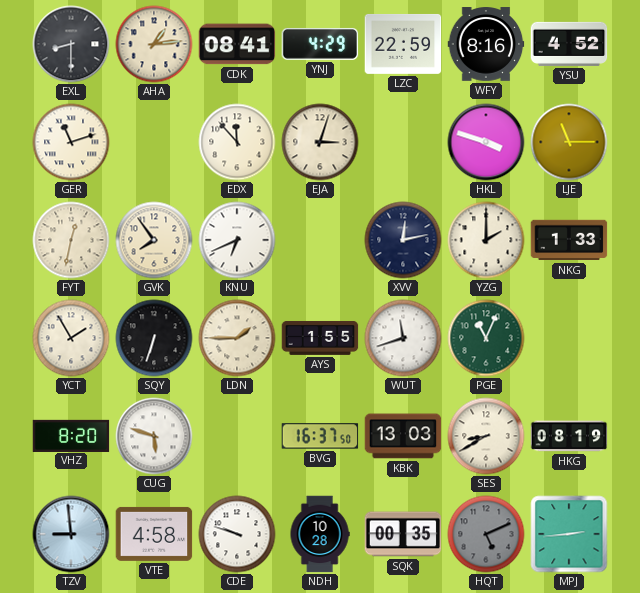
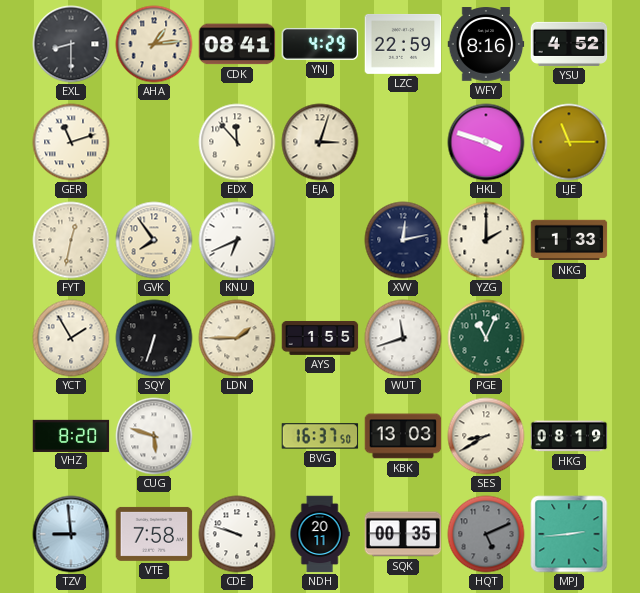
VTE: 4:58 -> 7:58 (154, 534)
NDH: 10:28 -> 20:11 (320, 534)
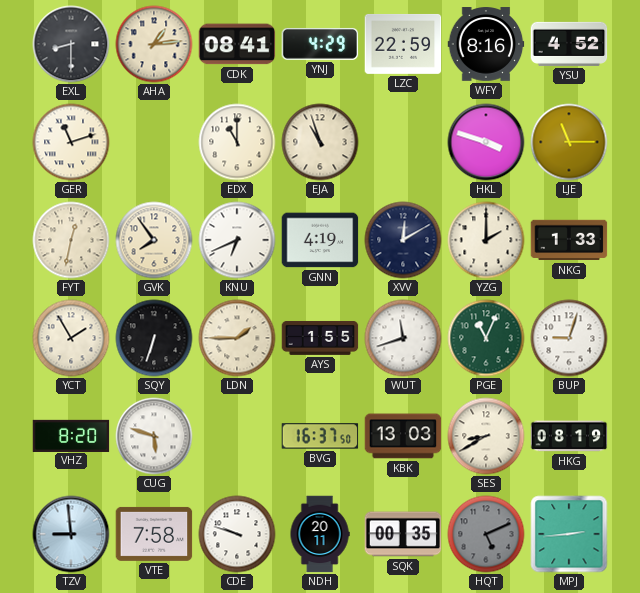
EDX: 11:53 -> 11:00 (237, 142)
EJA: 3:03 -> 10:57 (320, 142)
GNN: none -> 4:19 (320, 240)
XVV: 12:13 -> 12:10 (403, 240)
BUP: none -> 9:03 (569, 338)
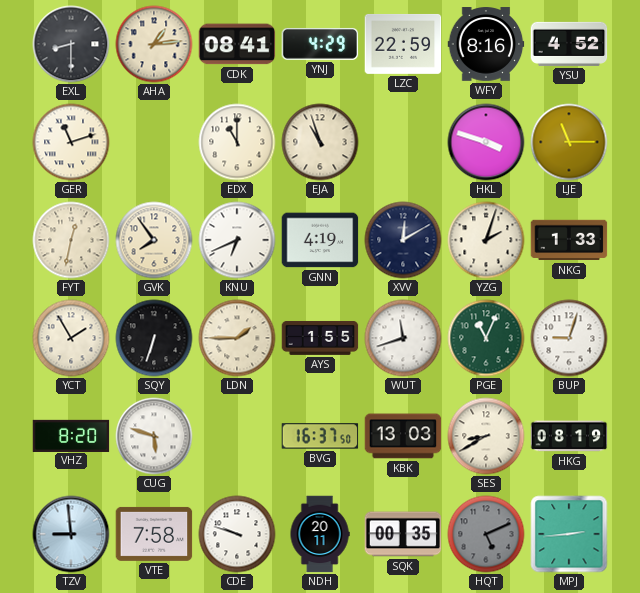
YZG: 2:00 -> 2:03 (486, 240)
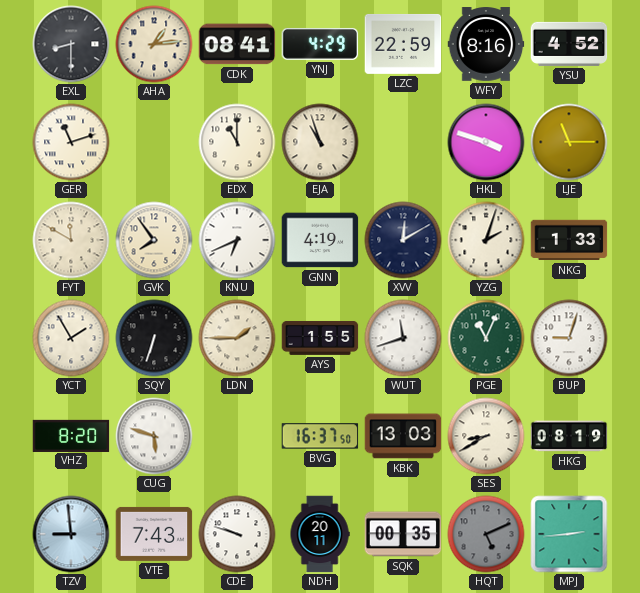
FYT: 12:32 -> 11:50 (71, 240)
VTE: 7:58 -> 7:43 (154, 534)
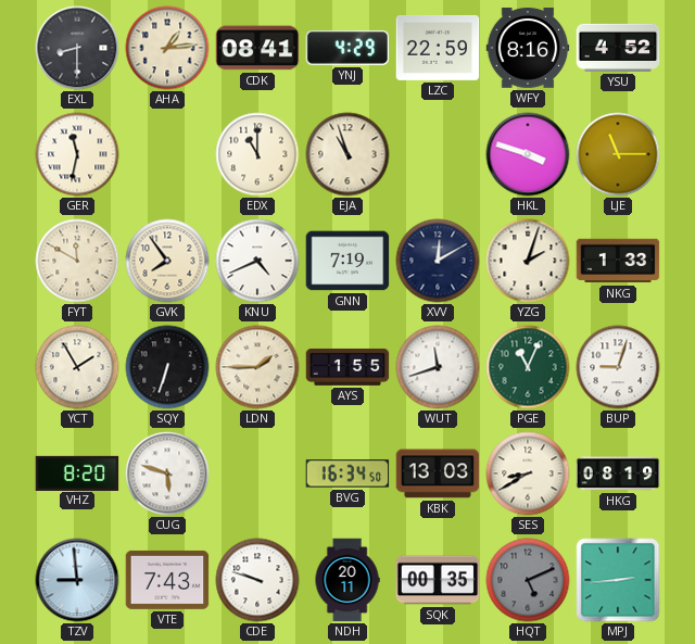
GER: 11:12 -> 11:32 (77, 154)
KNU: 6:41 -> 4:41 (257, 261)
GNN: 4:19 -> 7:19 (347, 261)
BVG: 16:37 -> 16:34 (347, 473)
